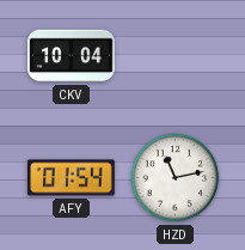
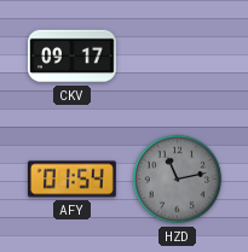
CKV: 10:04 -> 09:17 (73, 57)
HZD dial: white -> grey (178, 180)
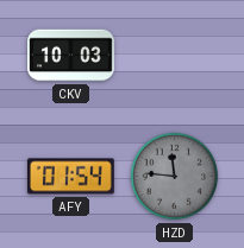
CKV: 09:17 -> 10:03 (71, 56)
HZD: 11:13 -> 11:46 (175, 177)
